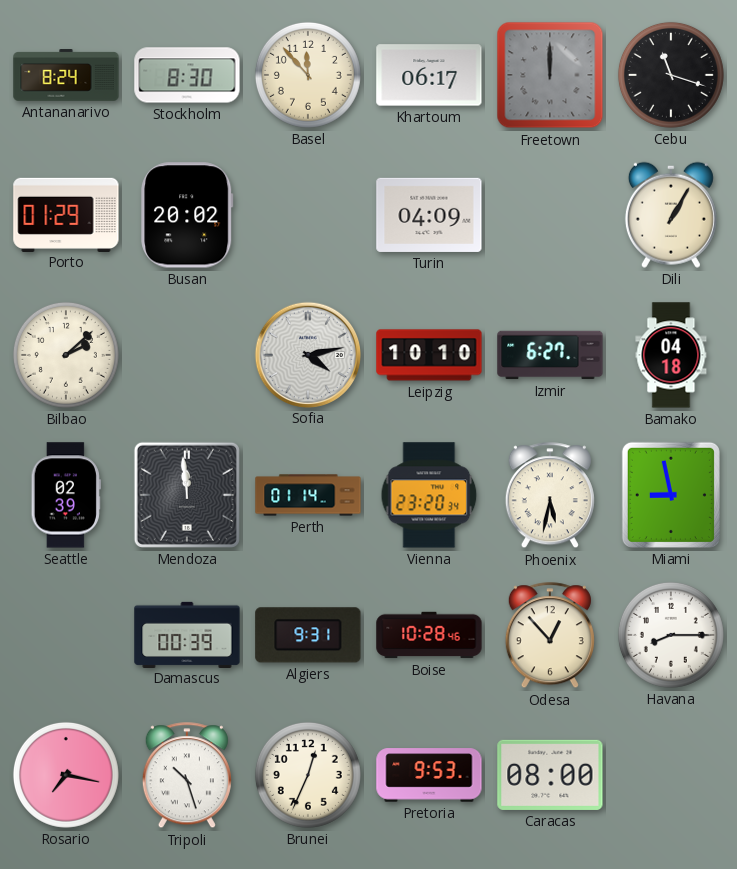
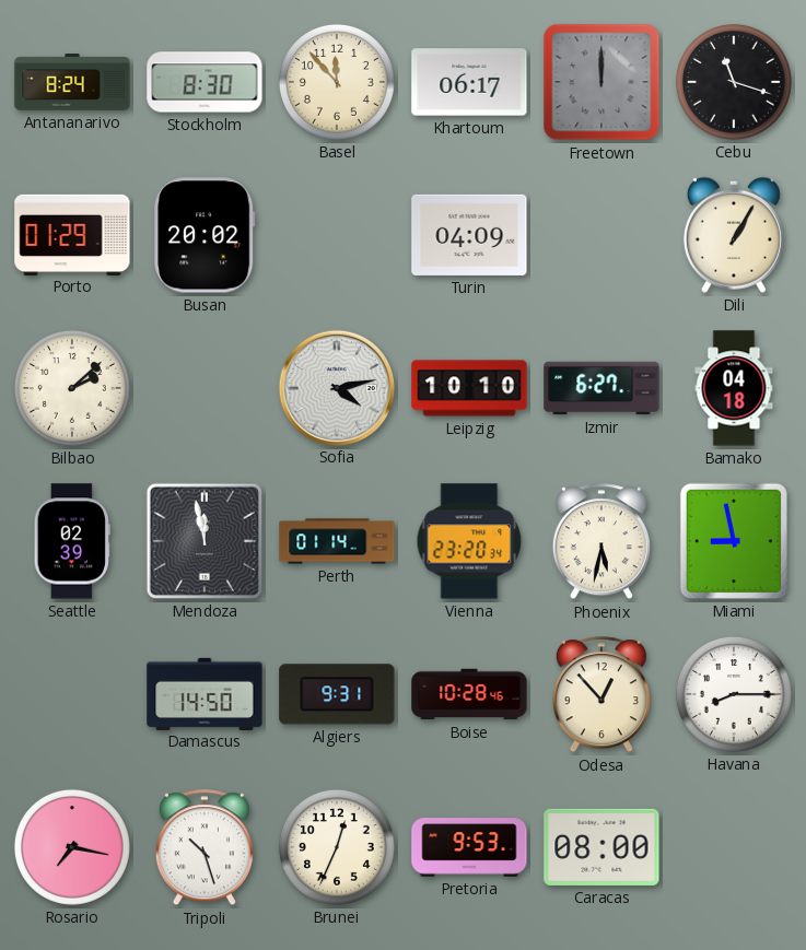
Mendoza: 11:59 -> 11:58 (205, 541)
Damascus: 00:39 -> 14:50 (205, 693)
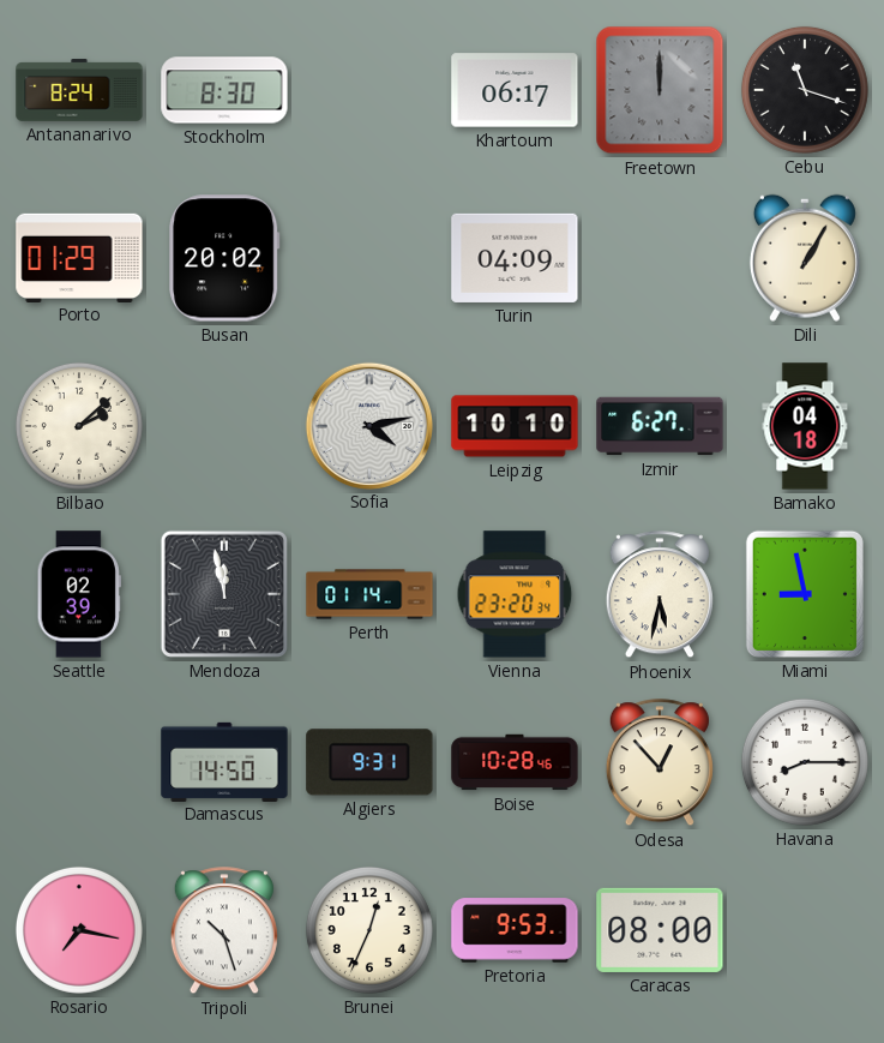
Basel: 11:53 -> none (337, 82)
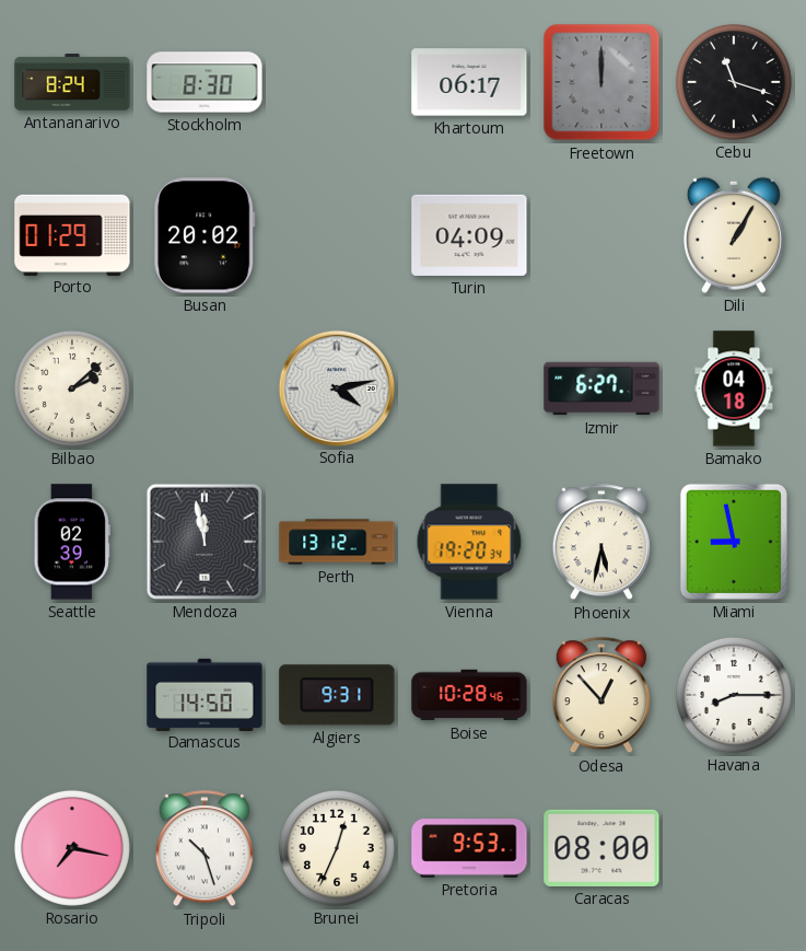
Leipzig: 10:10 -> none (515, 426)
Perth: 01:14 -> 13:12 (337, 542)
Vienna: 23:20 -> 19:20 (469, 542)
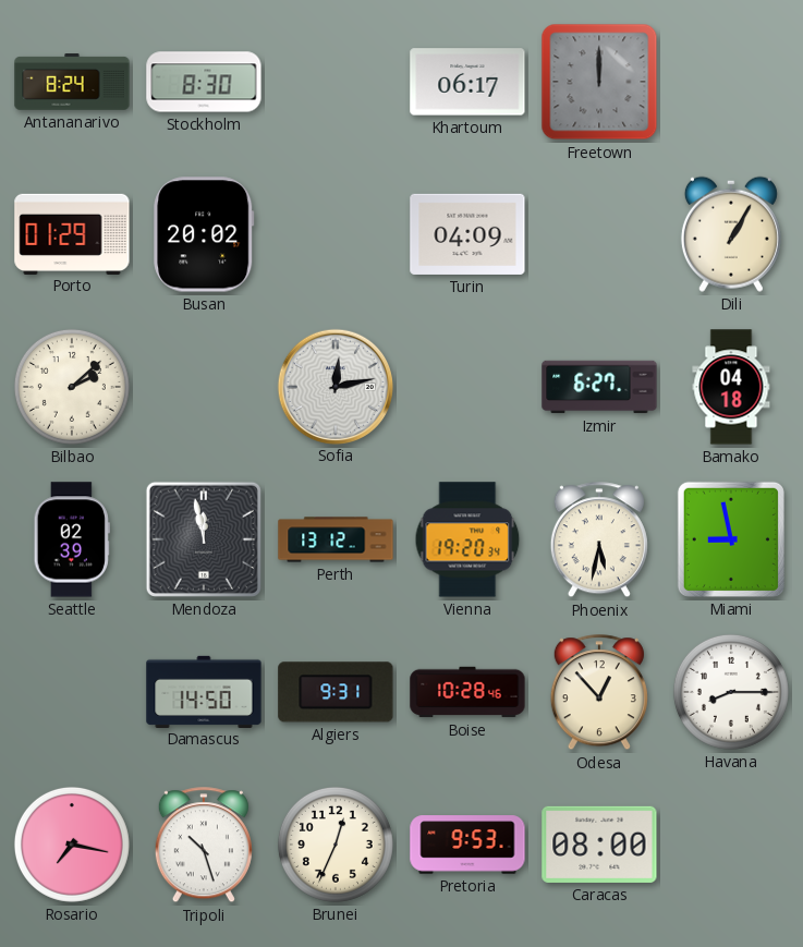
Cebu: 11:18 -> none (734, 82)
Sofia: 4:13 -> 12:13 (334, 386)
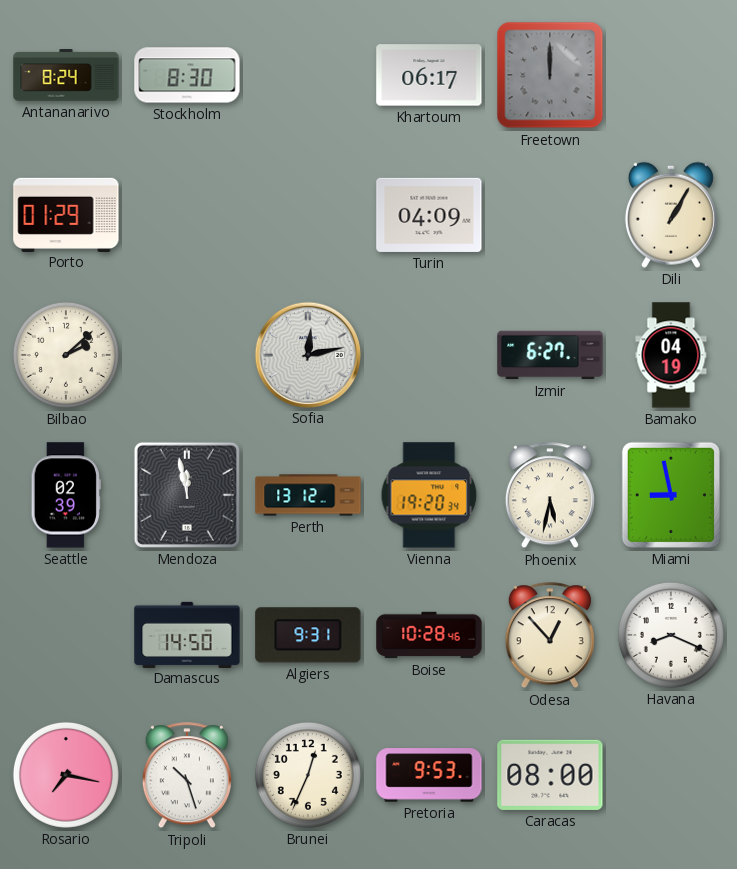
Busan: 20:02 -> none (204, 234)
Bamako: 04:18 -> 04:19 (671, 355)
Havana: 8:15 -> 8:19 (671, 635)
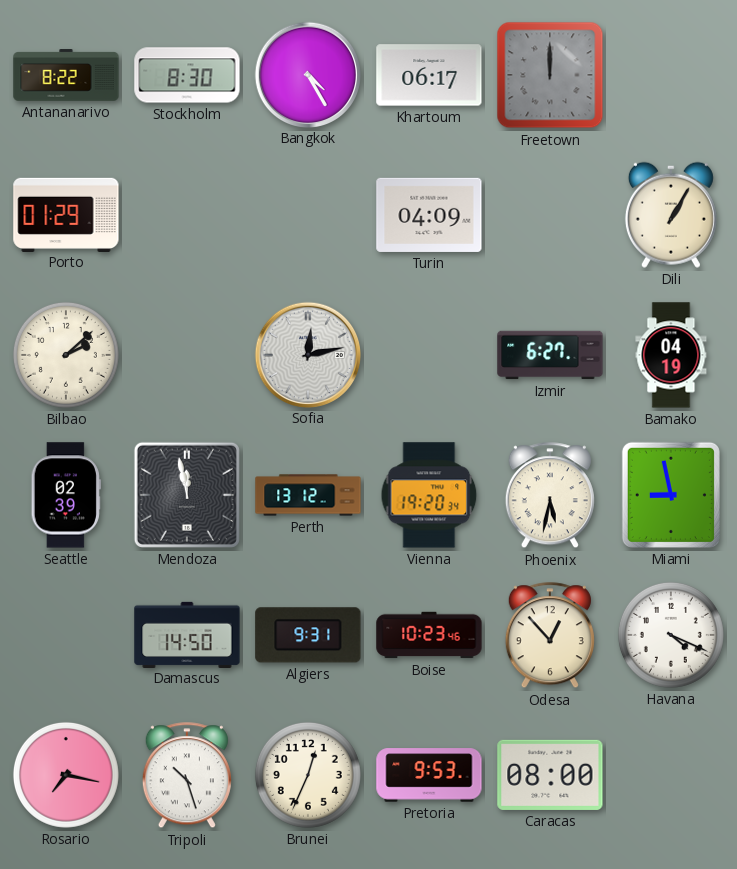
Antananarivo: 8:24 -> 8:22 (66, 75)
Bangkok: none -> 4:25 (307, 74)
Boise: 10:28 -> 10:23 (429, 635)
Havana: 8:19 -> 4:19 (671, 635)
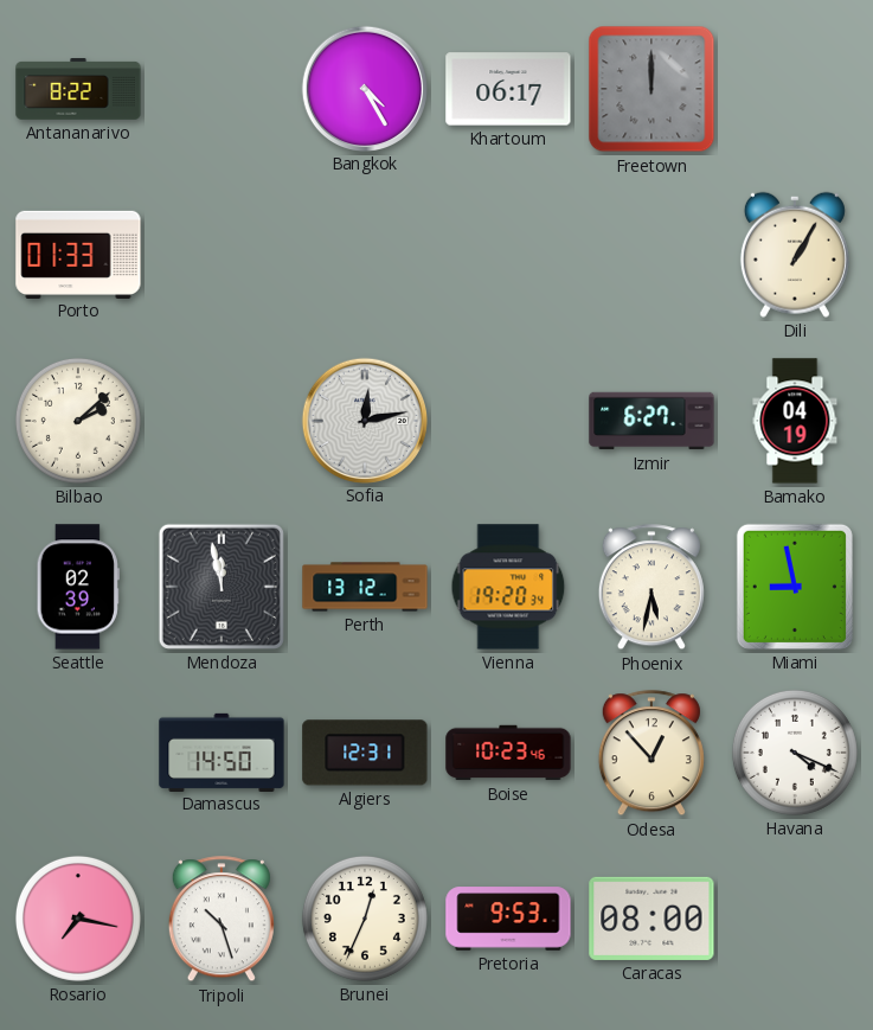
Stockholm: 8:30 -> none (187, 75)
Porto: 01:29 -> 01:33 (78, 254)
Turin: 04:09 -> none (429, 215)
Algiers: 9:31 -> 12:31 (365, 753)
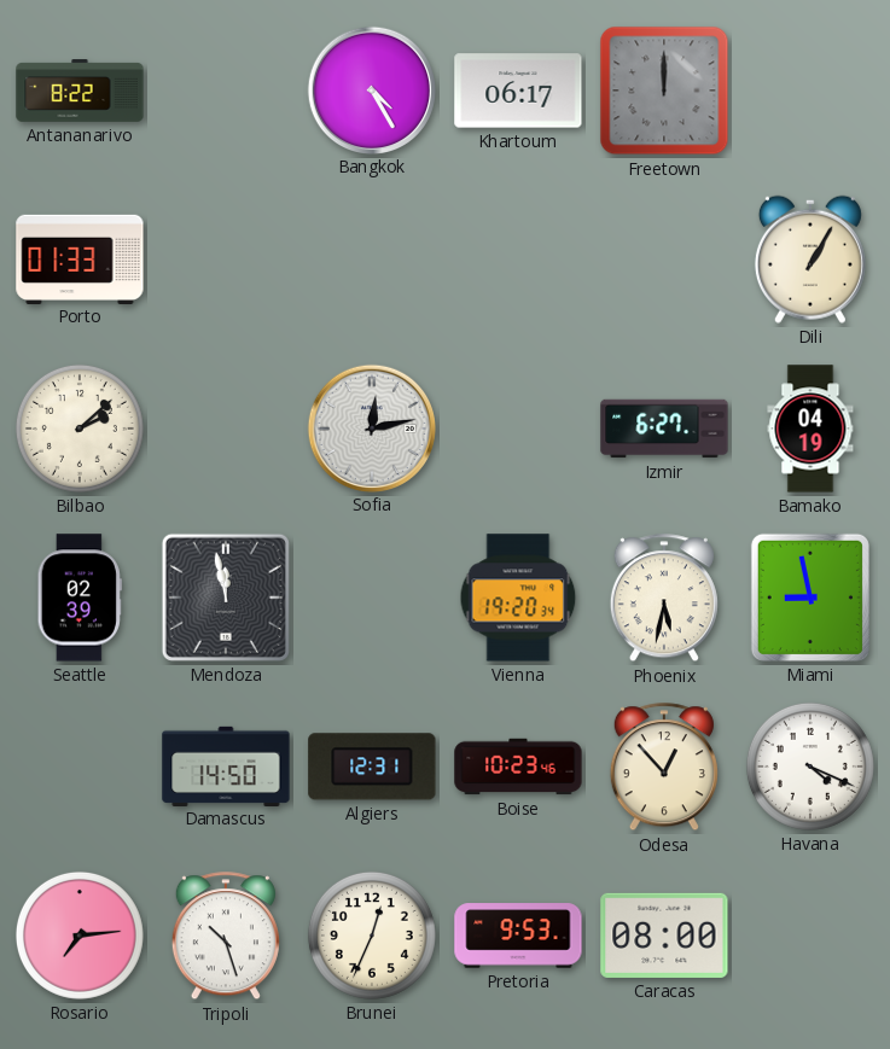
Perth: 13:12 -> none (365, 587)
Rosario: 7:17 -> 7:14 (80, 936)
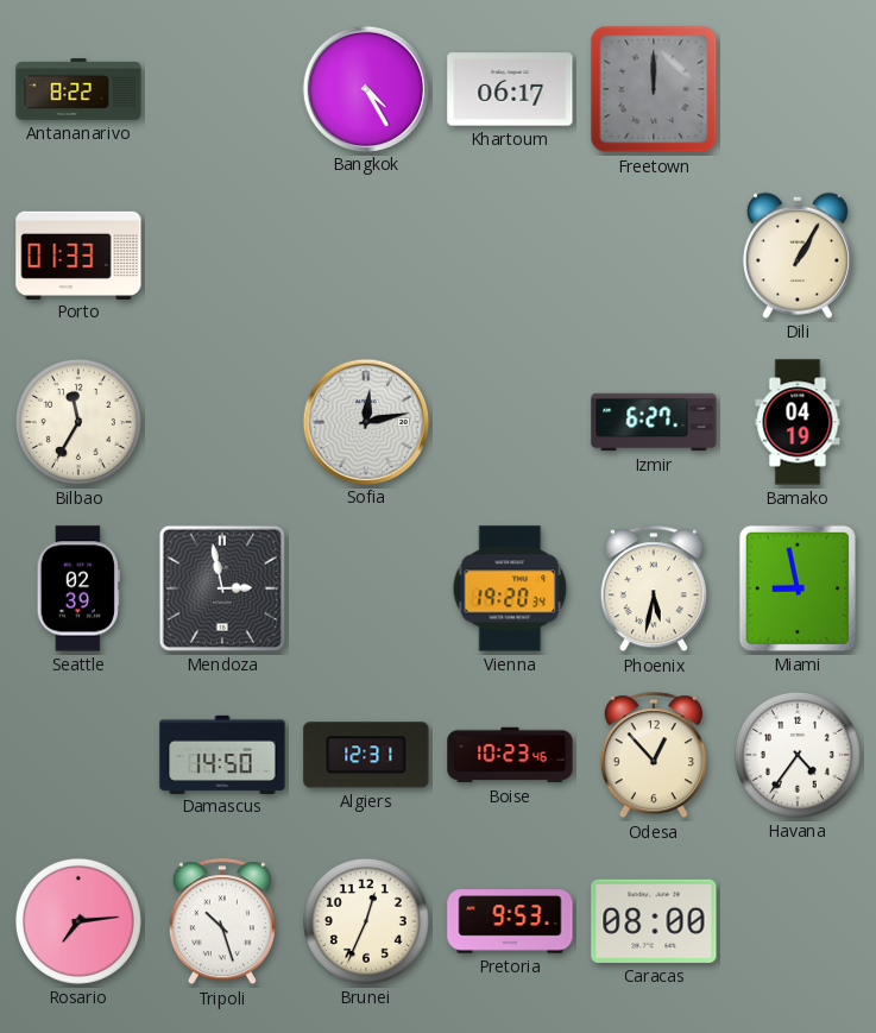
Bilbao: 2:08 -> 11:35 (78, 422)
Mendoza: 11:58 -> 2:58 (222, 588)
Havana: 4:19 -> 4:36 (798, 755)
